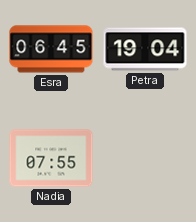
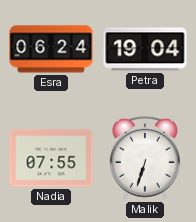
Esra: 06:45 -> 06:24 (51, 49)
Malik: none -> 6:33 (145, 158)
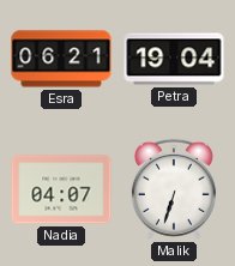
Esra: 06:24 -> 06:21 (61, 59)
Nadia: 07:55 -> 04:07 (61, 189)
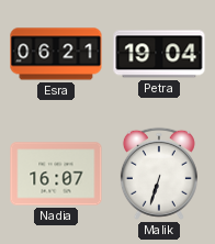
Nadia: 04:07 -> 16:07 (56, 174)
